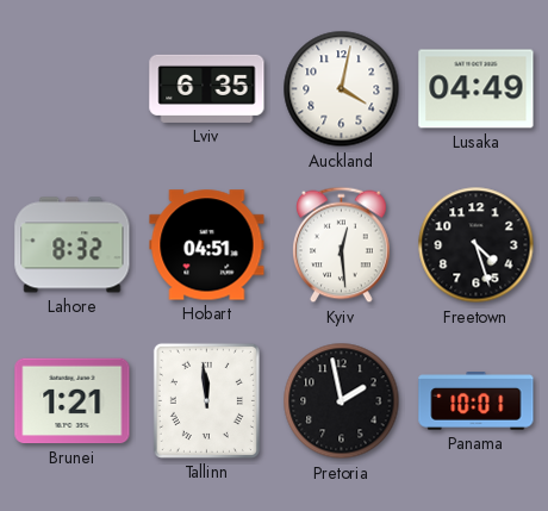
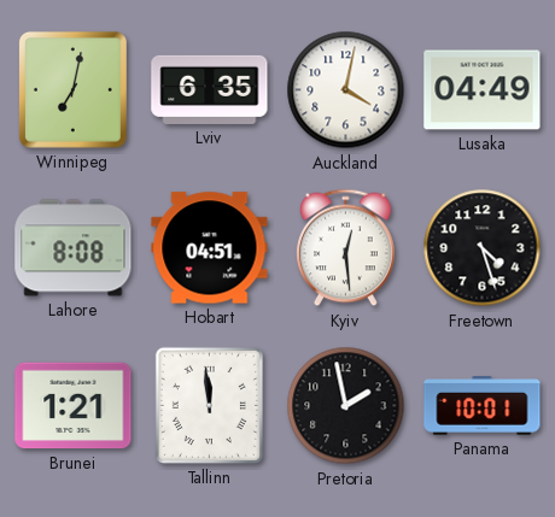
Winnipeg: none -> 7:02 (72, 89)
Lahore: 8:32 -> 8:08 (74, 248)
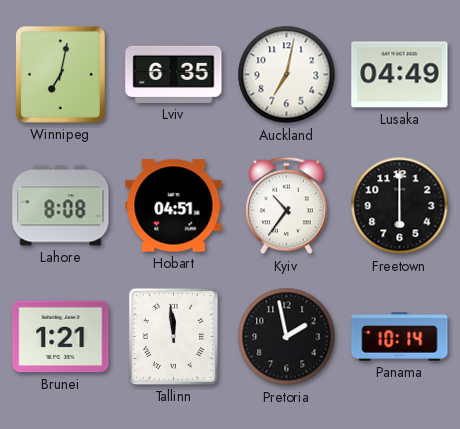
Auckland: 4:02 -> 7:02 (287, 75)
Kyiv: 12:29 -> 10:36 (287, 206)
Freetown: 4:27 -> 6:00 (400, 206)
Panama: 10:01 -> 10:14 (400, 337)
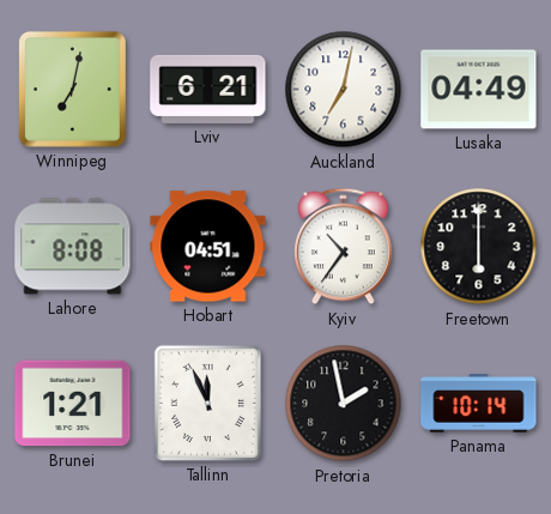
Lviv: 6:35 -> 6:21 (208, 89)
Tallinn: 11:59 -> 11:56 (207, 403)
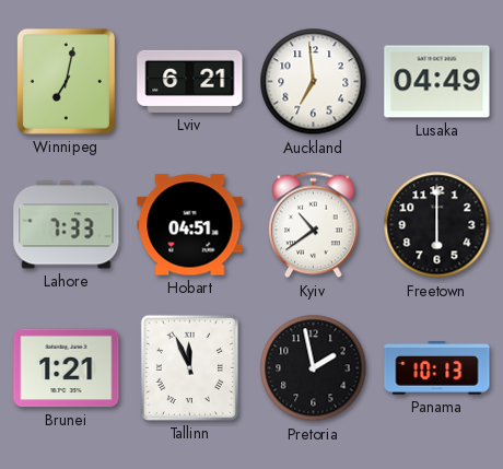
Auckland: 7:02 -> 6:59 (314, 82)
Lahore: 8:08 -> 7:33 (67, 225)
Kyiv: 10:36 -> 10:39 (314, 225)
Panama: 10:14 -> 10:13 (437, 368)
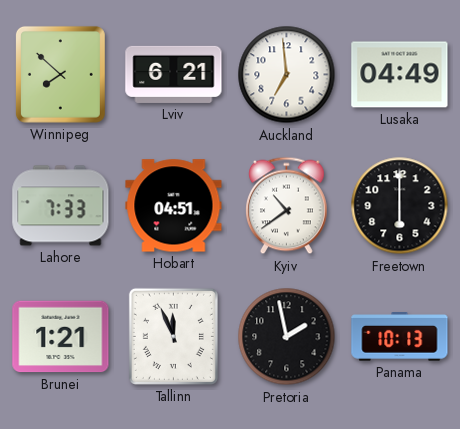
Winnipeg: 7:02 -> 7:52 (60, 74)
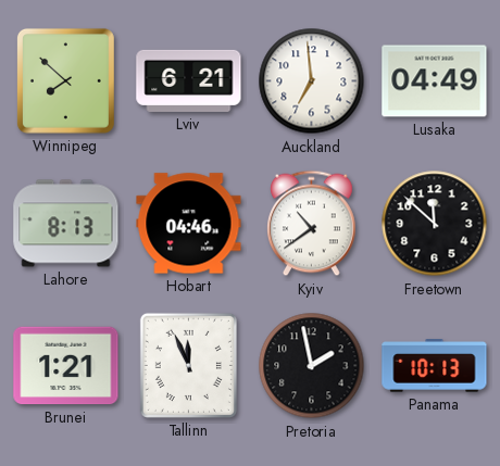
Lahore: 7:33 -> 8:13 (66, 224)
Hobart: 04:51 -> 04:46 (189, 224)
Freetown: 6:00 -> 11:52 (435, 224)
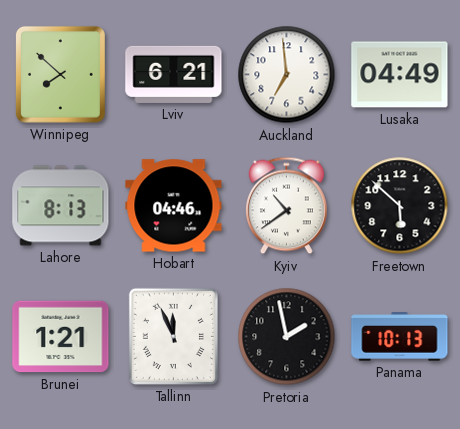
Freetown: 11:52 -> 5:52 (400, 206)
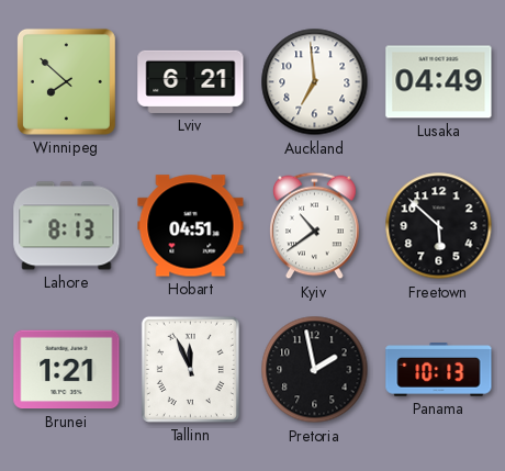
Hobart: 04:46 -> 04:51 (191, 226)
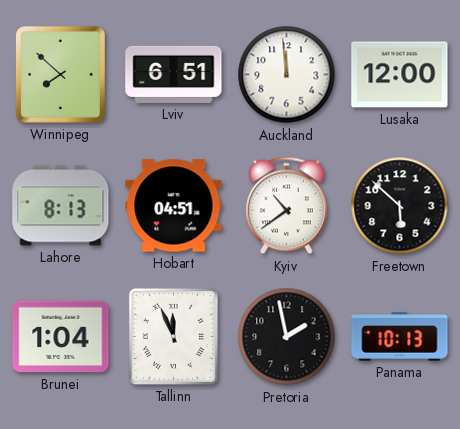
Lviv: 6:21 -> 6:51 (174, 74)
Auckland: 6:59 -> 11:59 (287, 75)
Lusaka: 04:49 -> 12:00 (400, 75)
Brunei: 1:21 -> 1:04 (61, 337)
